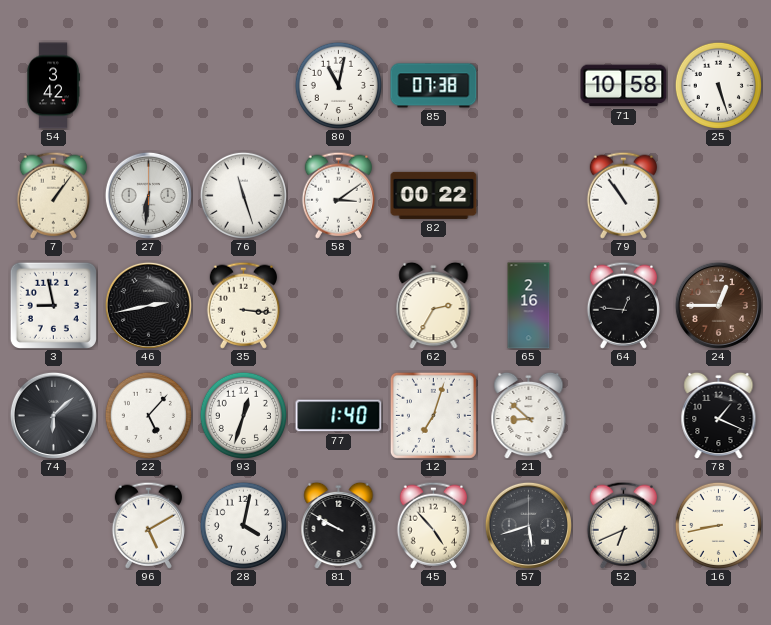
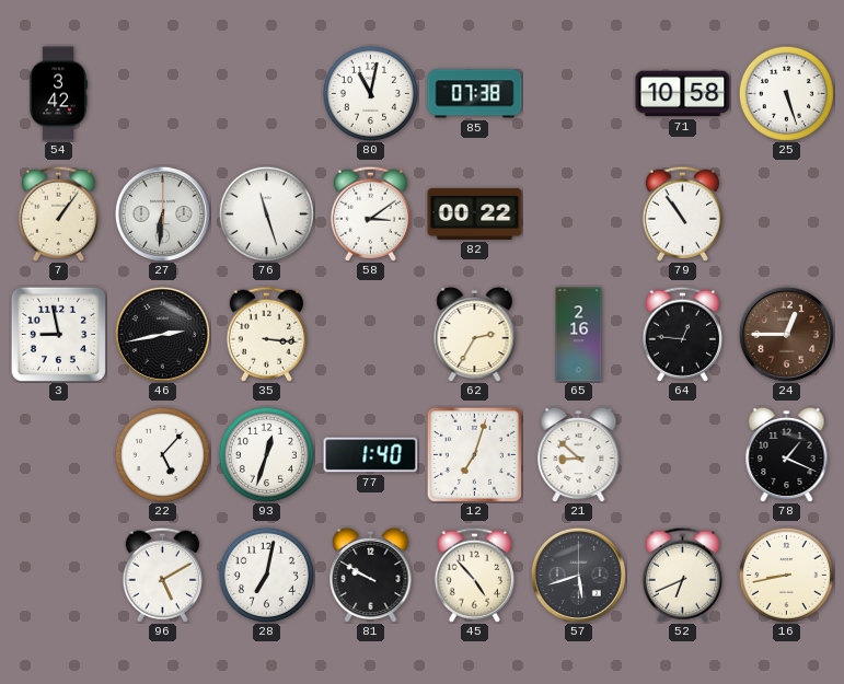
74: 6:08 -> none (53, 415)
28: 4:02 -> 7:02 (266, 575)
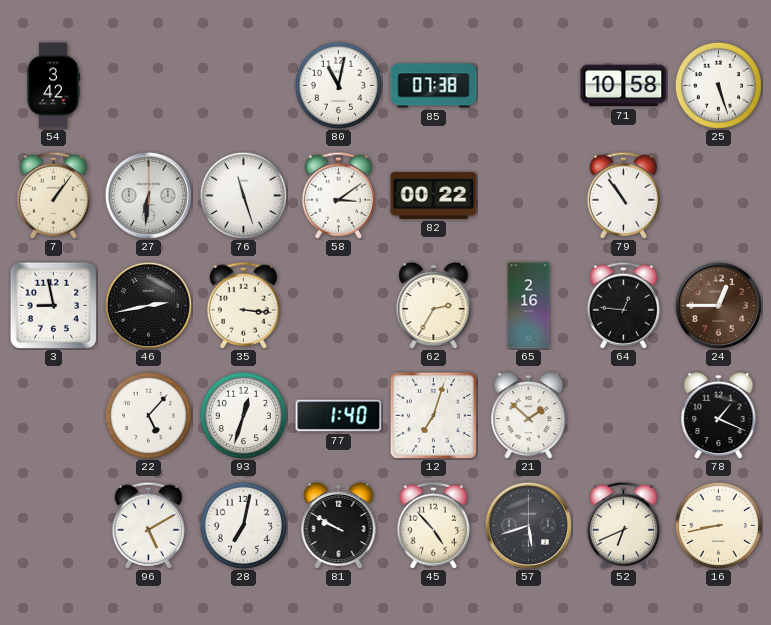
21: 8:52 -> 1:52 (529, 415)
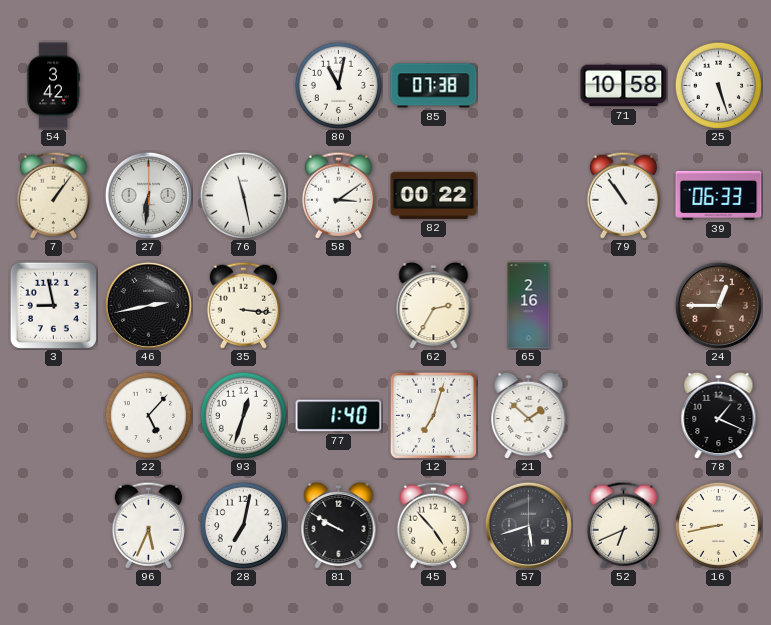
76: 11:27 -> 11:28 (243, 195)
39: none -> 06:33 (719, 195)
64: 12:46 -> none (623, 305)
96: 5:10 -> 5:34 (148, 525)
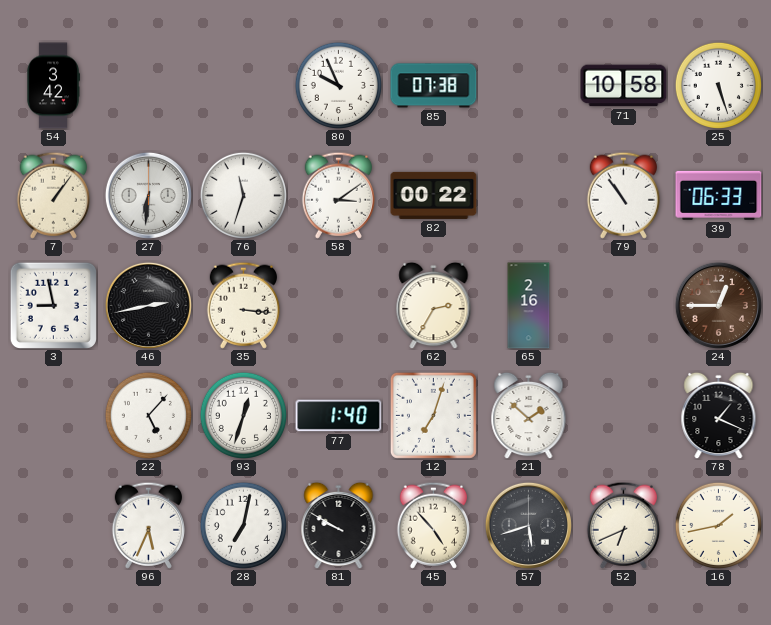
80: 11:02 -> 9:56 (338, 85)
76: 11:28 -> 11:33 (243, 195)
16: 8:43 -> 1:43 (718, 525)
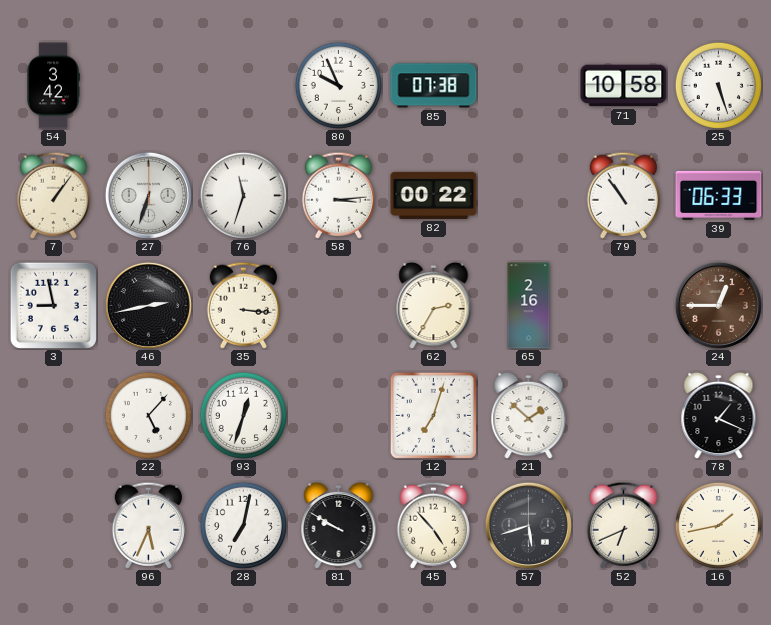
27: 6:31 -> 6:33 (148, 195)
58: 3:09 -> 3:14 (338, 195)
77: 1:40 -> none (339, 416)
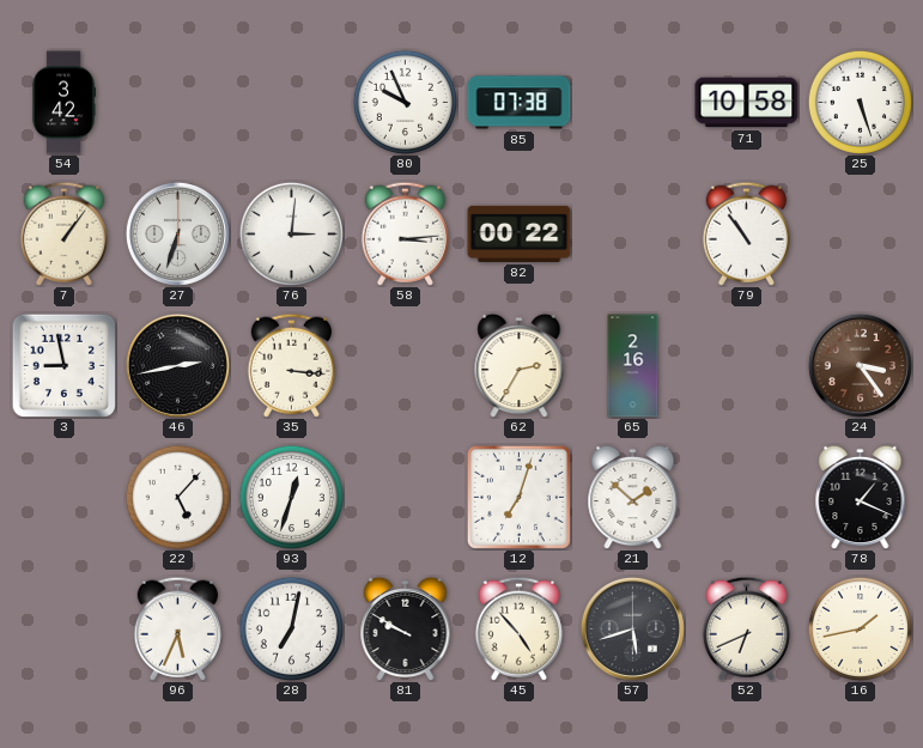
76: 11:33 -> 3:01 (291, 233)
39: 06:33 -> none (719, 195)
24: 12:45 -> 3:24 (860, 365)
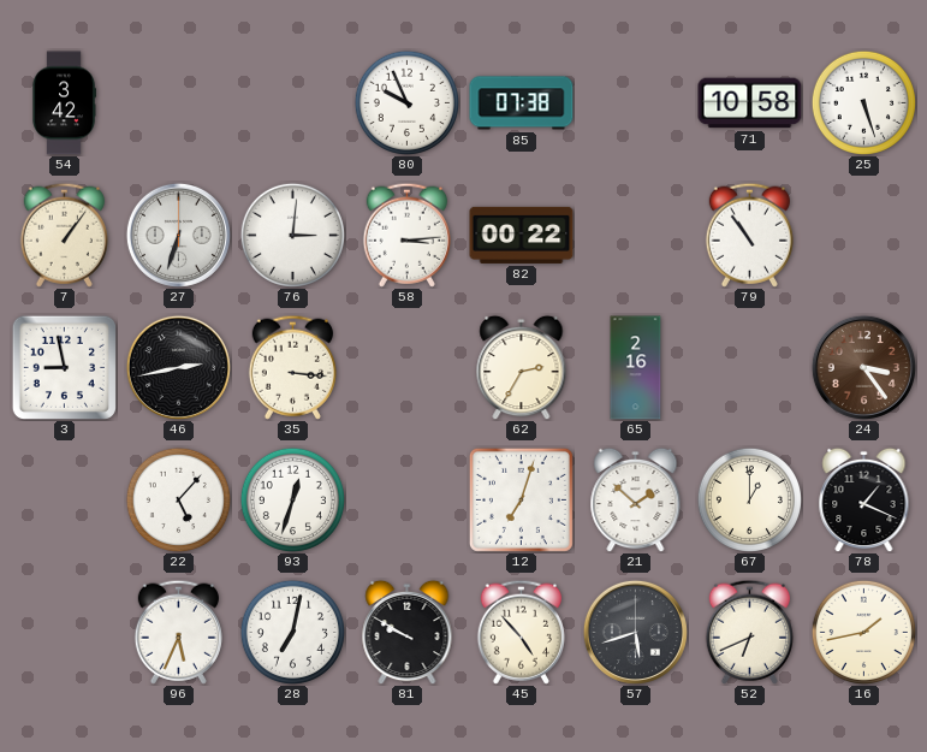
67: none -> 1:00 (749, 499)
